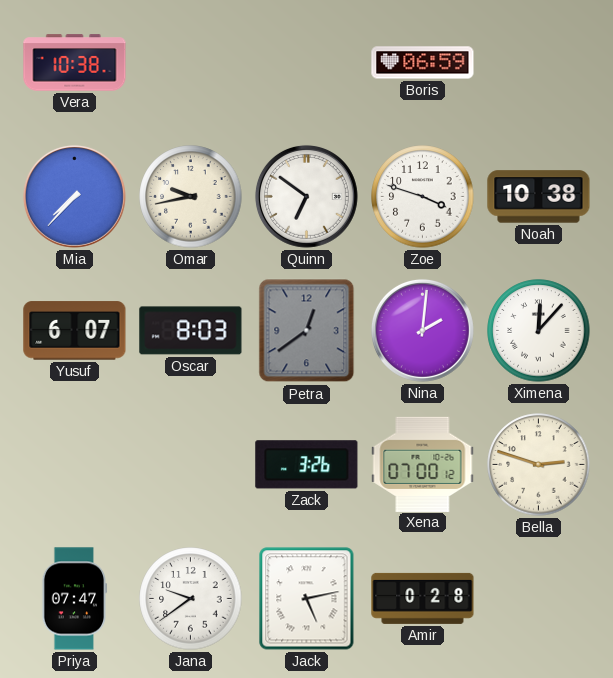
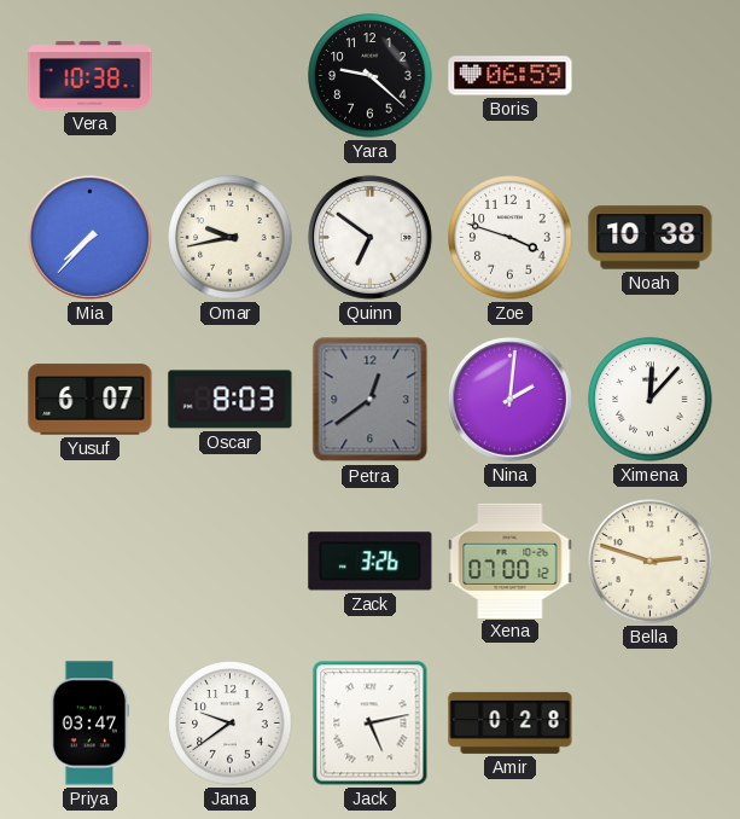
Yara: none -> 9:22 (371, 76)
Priya: 07:47 -> 03:47 (89, 724)
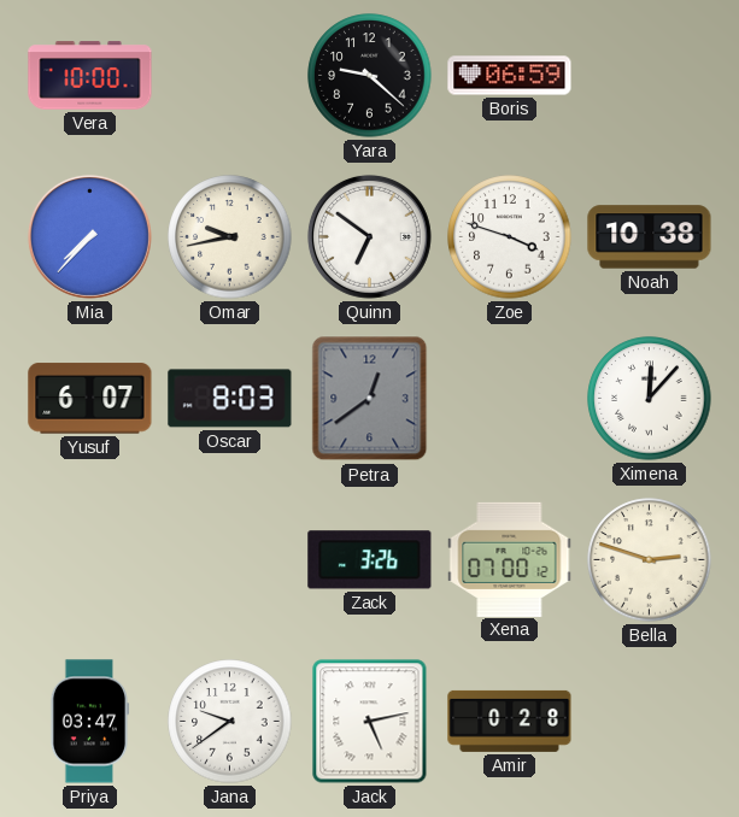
Vera: 10:38 -> 10:00 (90, 76)
Nina: 2:01 -> none (509, 399)
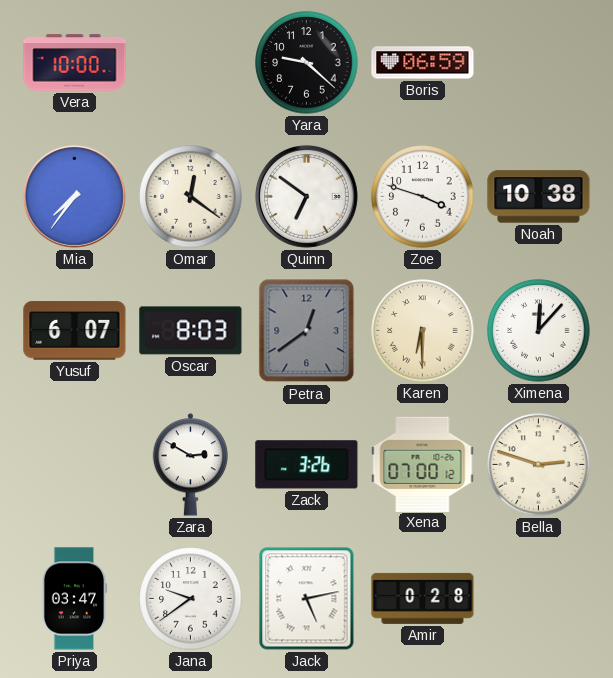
Mia: 7:37 -> 7:36 (74, 196)
Omar: 9:43 -> 12:21 (191, 197)
Karen: none -> 6:30 (423, 331)
Zara: none -> 2:50 (191, 465)
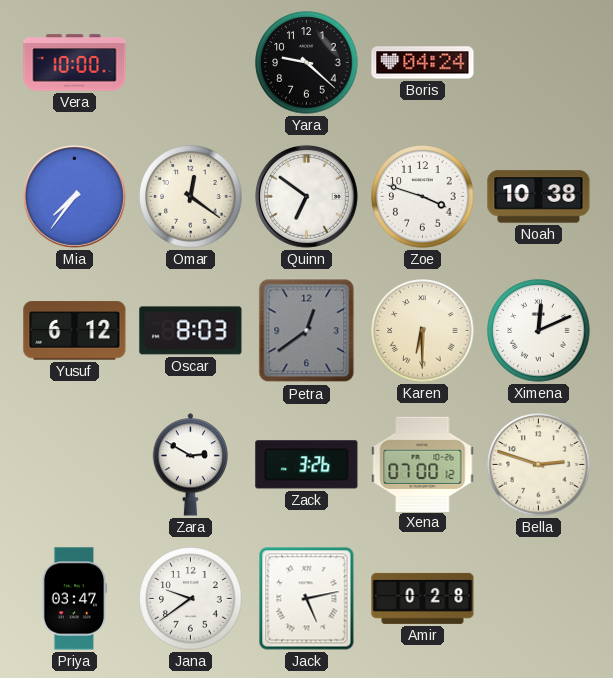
Boris: 06:59 -> 04:24 (423, 63)
Yusuf: 6:07 -> 6:12 (75, 331)
Ximena: 12:07 -> 12:11 (539, 331)
